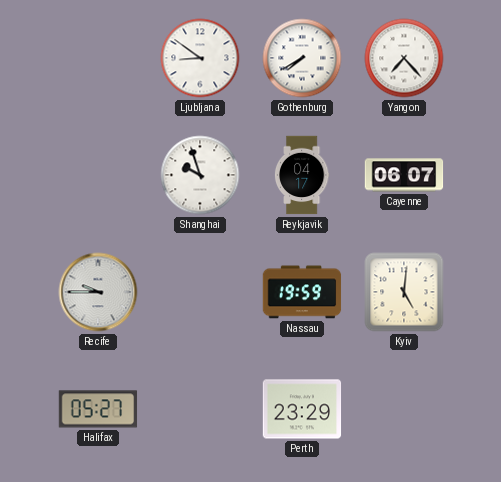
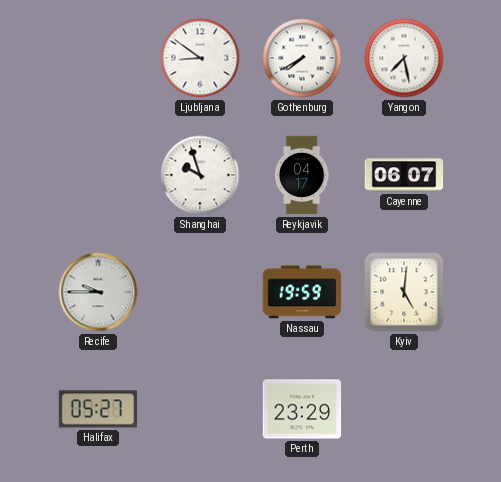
Yangon: 7:23 -> 7:28 (404, 58)
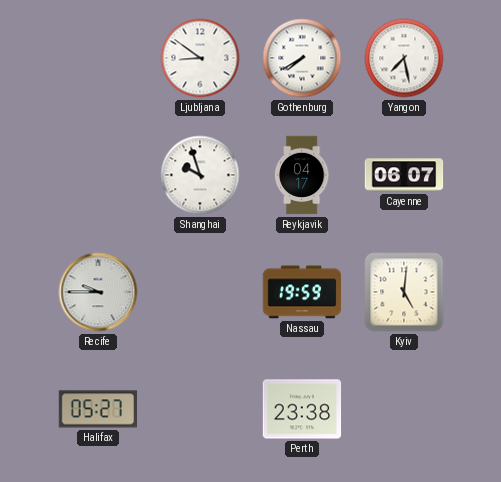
Perth: 23:29 -> 23:38 (302, 409)
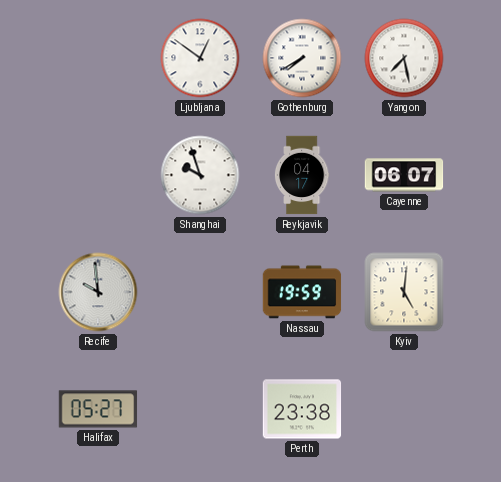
Ljubljana: 8:51 -> 12:51 (200, 58)
Recife: 9:45 -> 9:59 (98, 292)
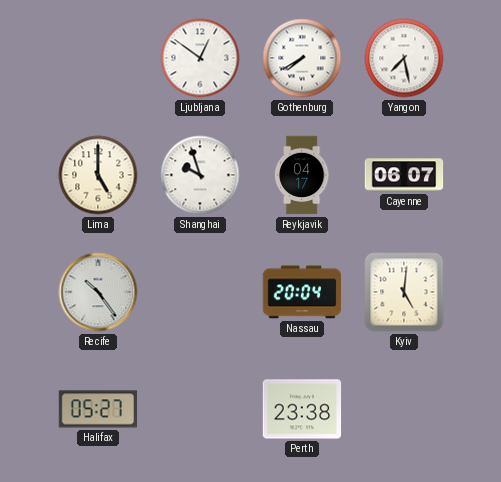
Lima: none -> 5:00 (98, 175)
Recife: 9:59 -> 10:24 (98, 292)
Nassau: 19:59 -> 20:04 (302, 292)
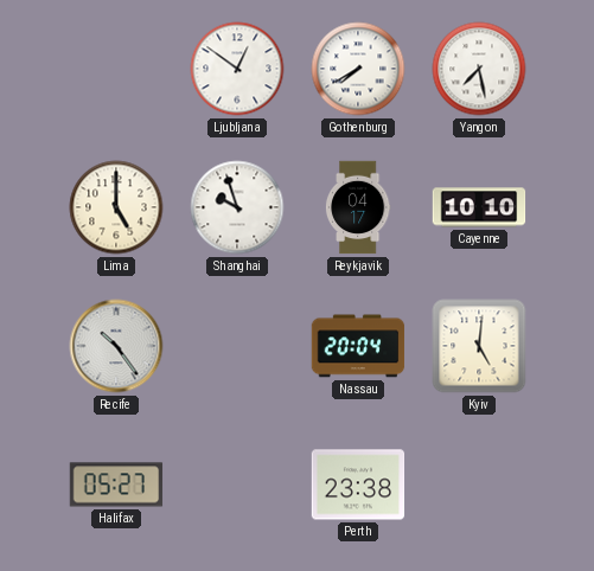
Cayenne: 06:07 -> 10:10 (479, 207)
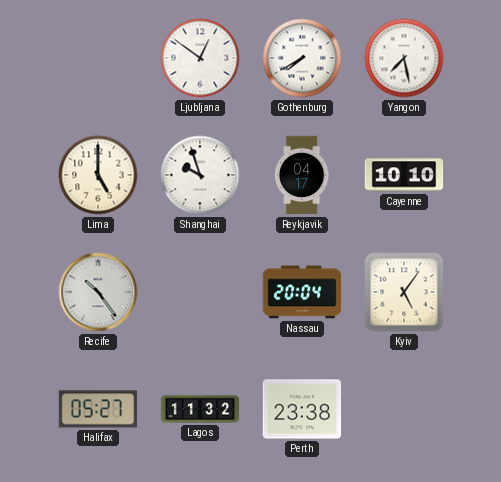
Kyiv: 5:01 -> 5:06 (404, 292)
Lagos: none -> 11:32 (200, 409)
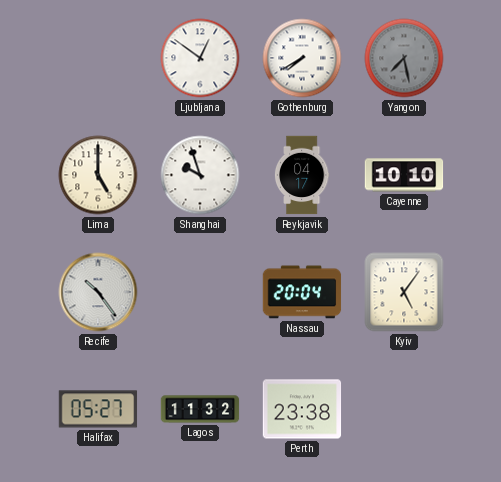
Yangon dial: white -> grey (404, 58)
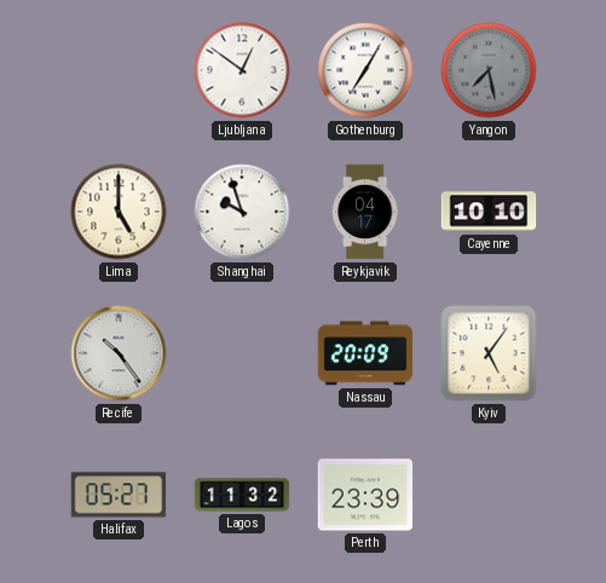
Gothenburg: 7:40 -> 7:05 (365, 70)
Nassau: 20:04 -> 20:09 (365, 353)
Perth: 23:38 -> 23:39 (365, 495)
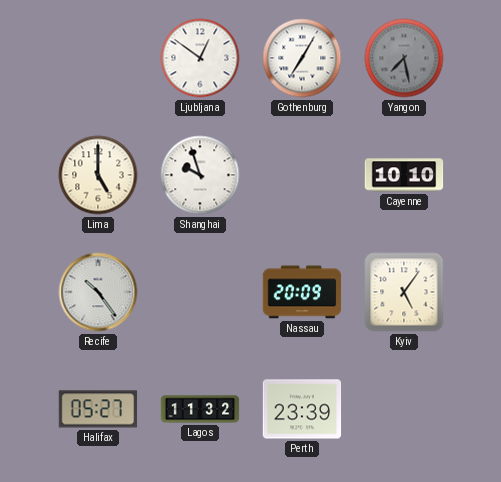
Reykjavik: 04:17 -> none (365, 212)
